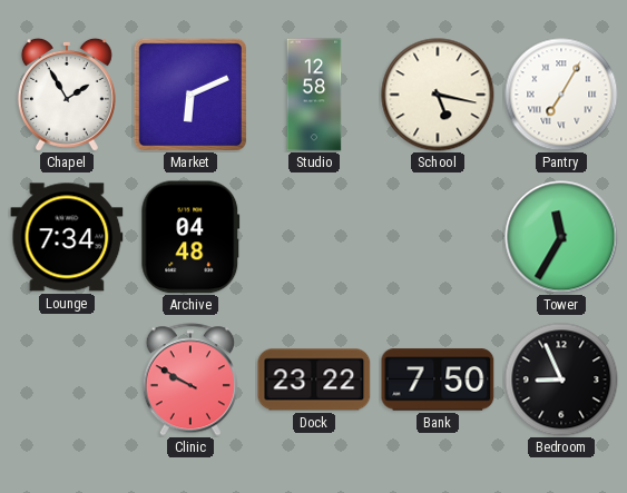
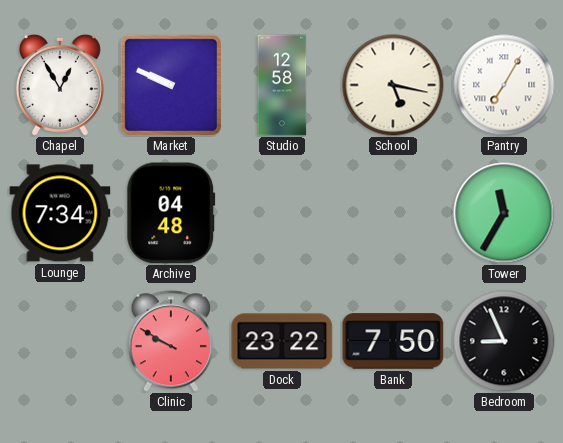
Chapel: 1:55 -> 12:55 (60, 85)
Market: 6:11 -> 9:49 (171, 85)
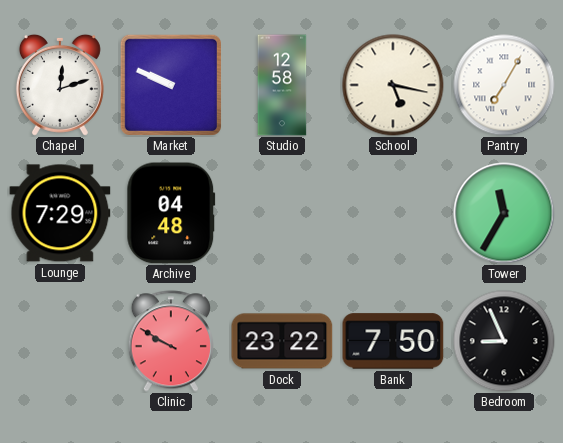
Chapel: 12:55 -> 12:12 (60, 85)
Lounge: 7:34 -> 7:29 (60, 213)
